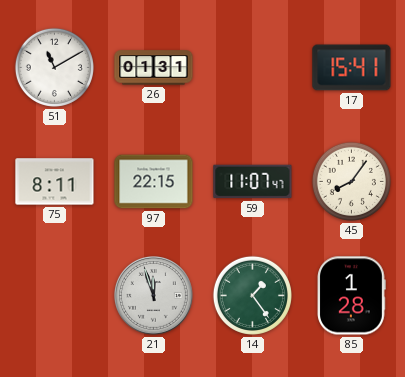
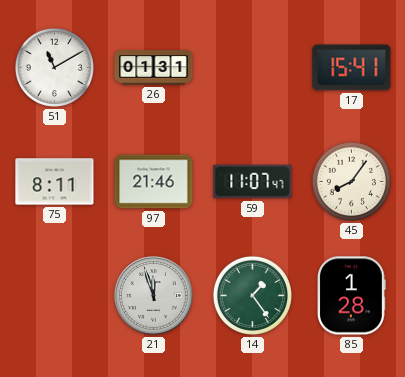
97: 22:15 -> 21:46 (154, 182)
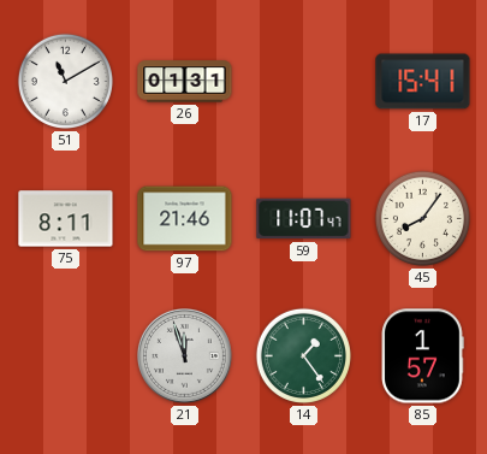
85: 1:28 -> 1:57 (422, 356)
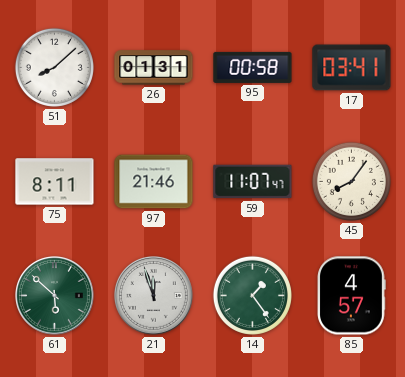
51: 11:10 -> 8:08 (54, 67)
95: none -> 00:58 (253, 67)
17: 15:41 -> 03:41 (352, 68)
61: none -> 5:52 (55, 296)
85: 1:57 -> 4:57 (351, 296)
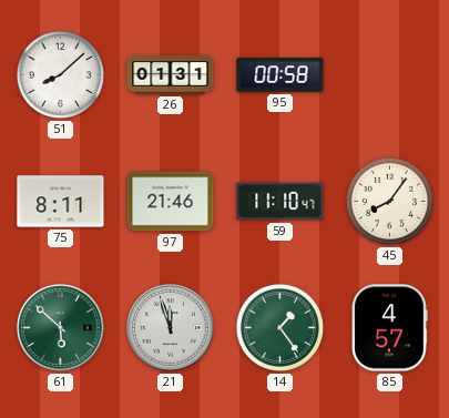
17: 03:41 -> none (352, 68)
59: 11:07 -> 11:10 (280, 202)
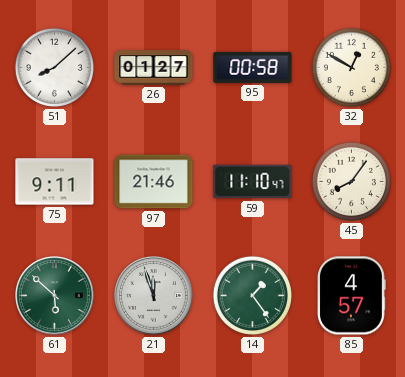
26: 01:31 -> 01:27 (154, 68)
32: none -> 12:50 (351, 67)
75: 8:11 -> 9:11 (55, 182)
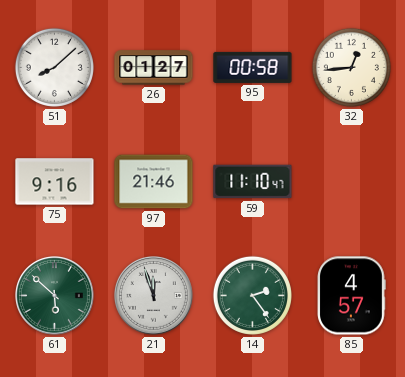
32: 12:50 -> 12:44 (351, 67)
75: 9:11 -> 9:16 (55, 182)
45: 8:06 -> none (351, 181)
14: 1:24 -> 2:24 (252, 295)
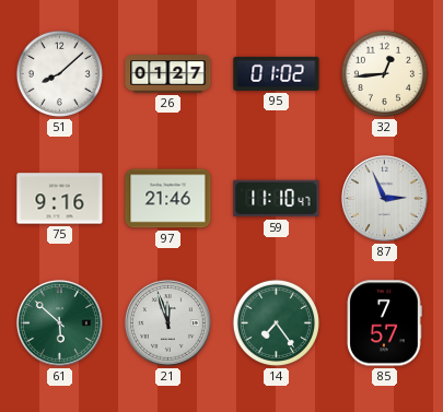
95: 00:58 -> 01:02 (277, 73)
87: none -> 2:56 (385, 199)
14: 2:24 -> 7:24 (276, 322)
85: 4:57 -> 7:57 (384, 323)
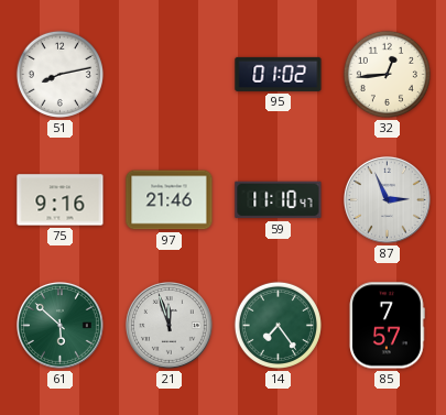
51: 8:08 -> 8:13 (59, 74)
26: 01:27 -> none (168, 74)
